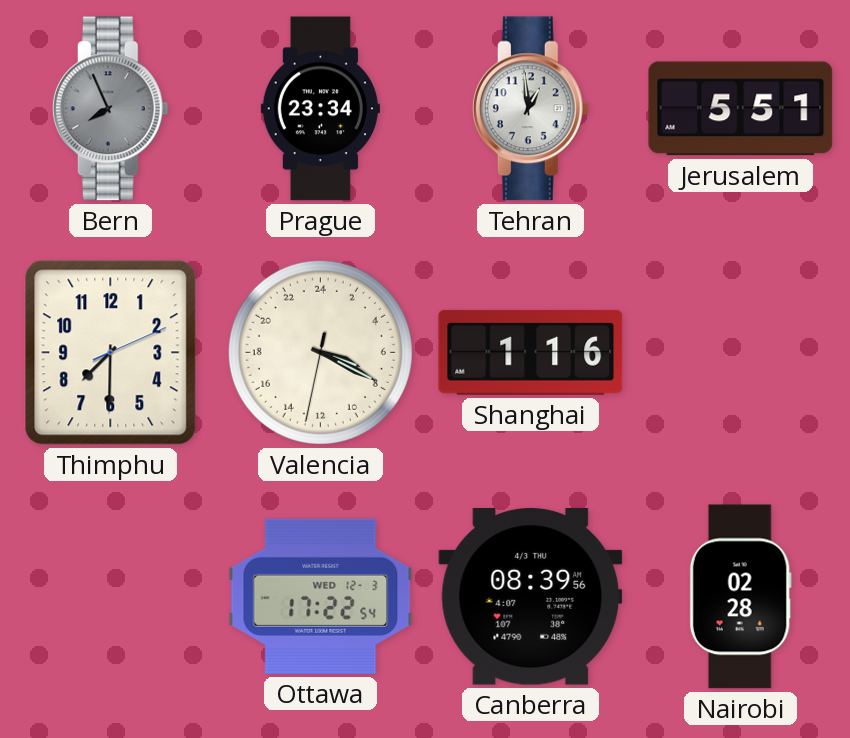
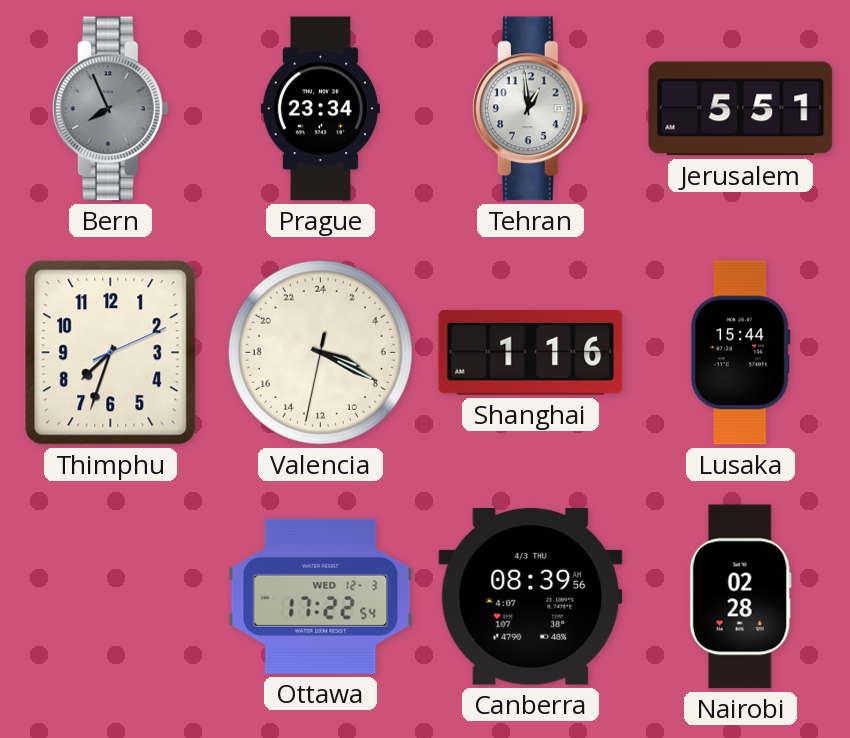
Thimphu: 7:30 -> 7:33 (111, 353)
Lusaka: none -> 15:44 (740, 353)
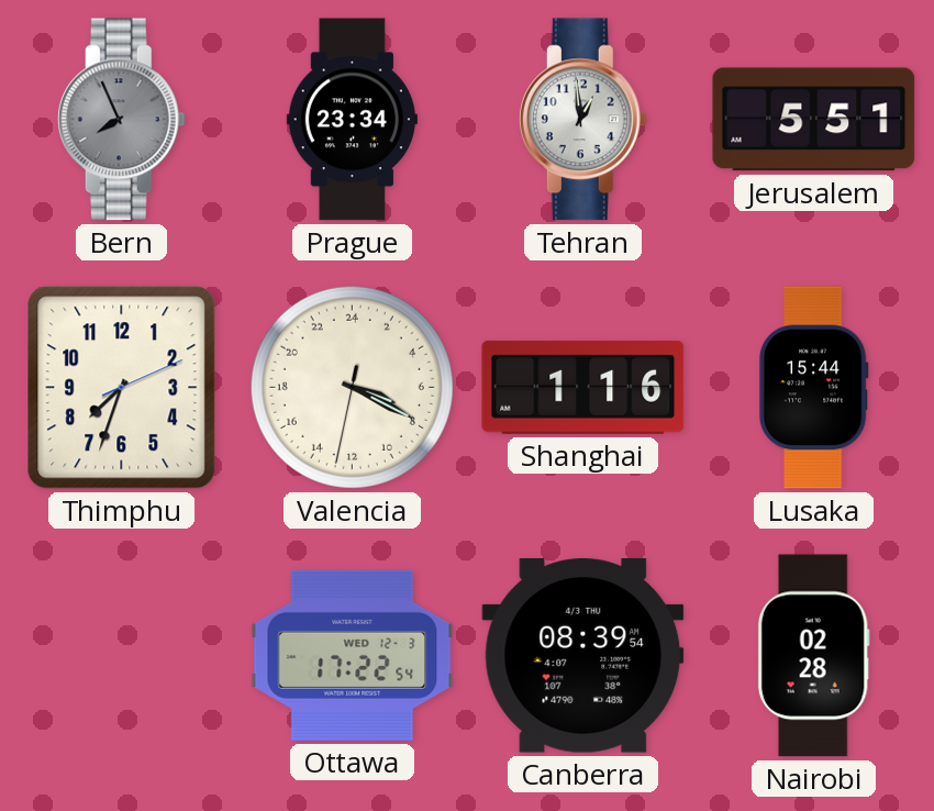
Canberra: 08:39:56 -> 08:39:54 (583, 656)
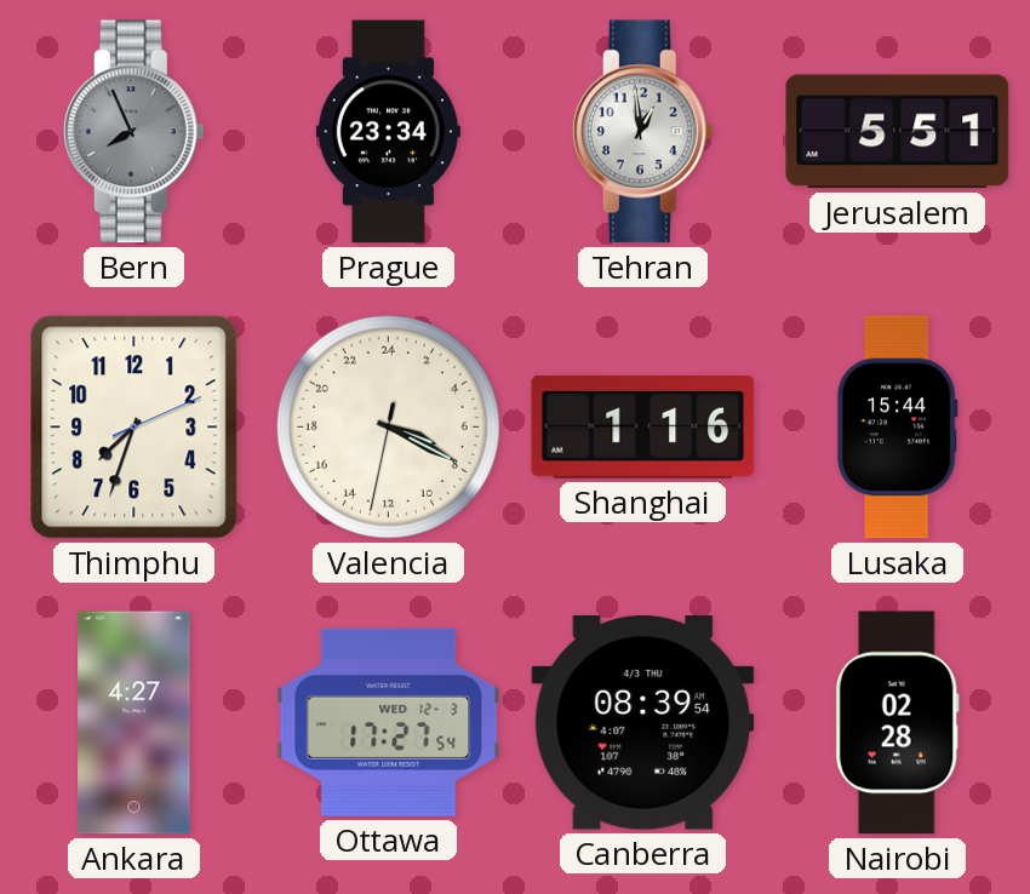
Ankara: none -> 4:27 (135, 723)
Ottawa: 17:22 -> 17:27 (389, 722)
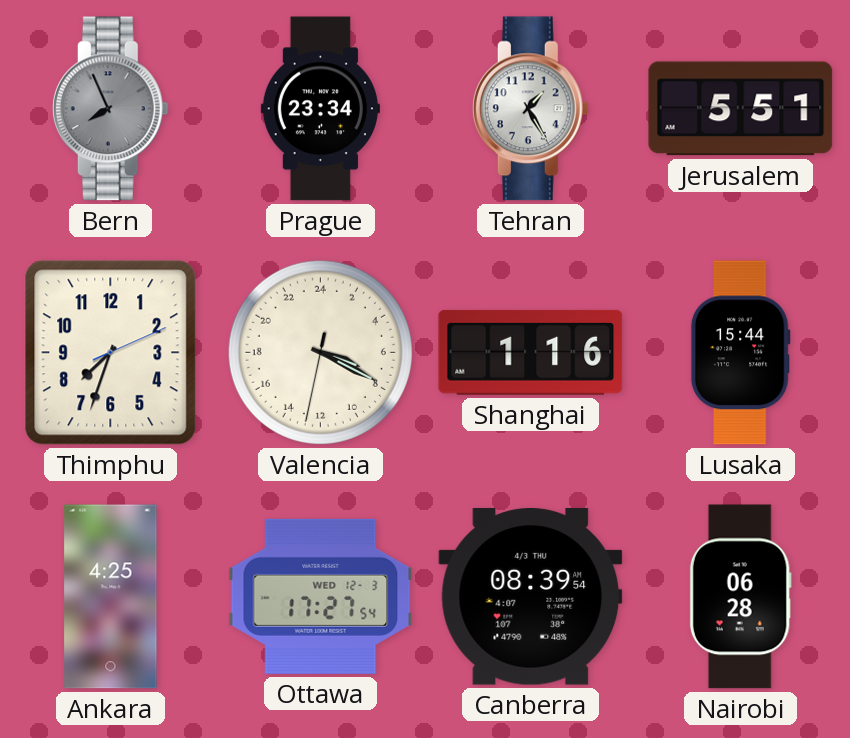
Tehran: 12:59 -> 1:25 (530, 109)
Ankara: 4:27 -> 4:25 (111, 597)
Nairobi: 02:28 -> 06:28 (740, 597)
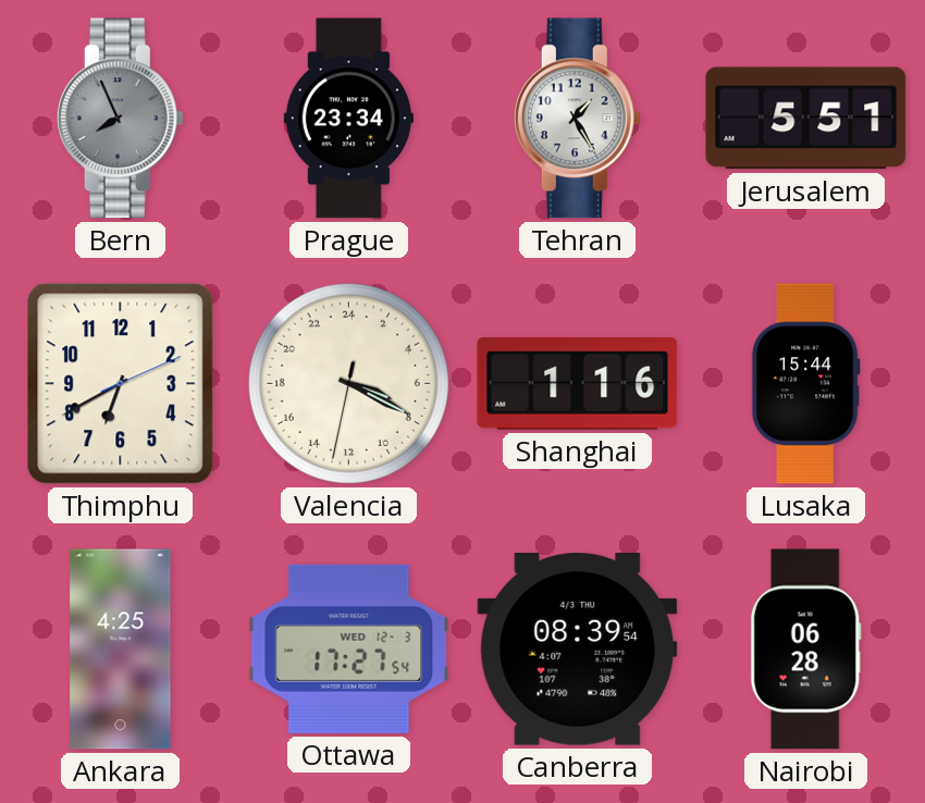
Thimphu: 7:33 -> 6:40 (121, 384)
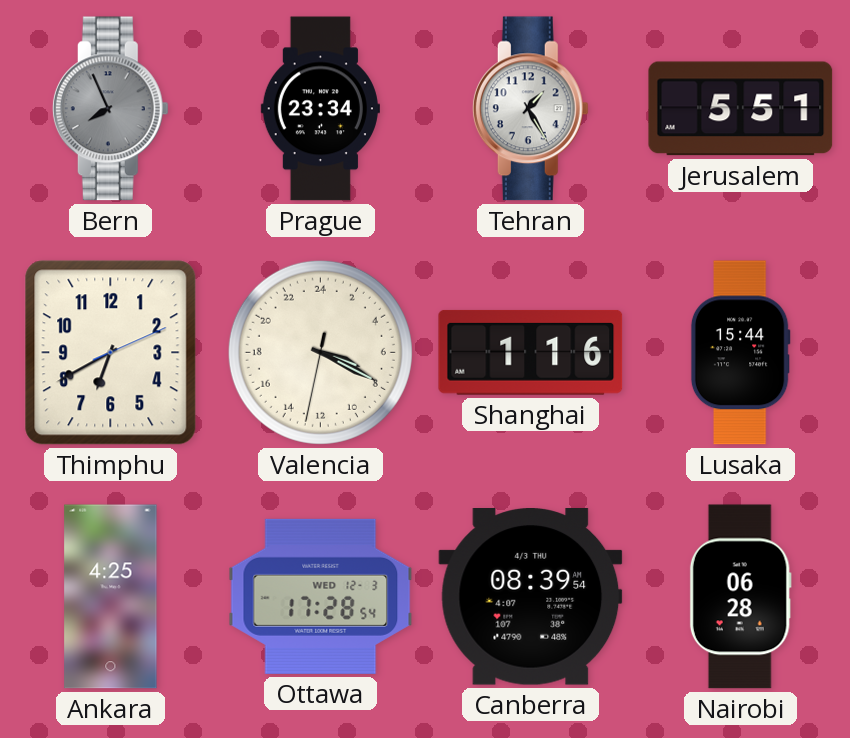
Ottawa: 17:27 -> 17:28 (321, 596)
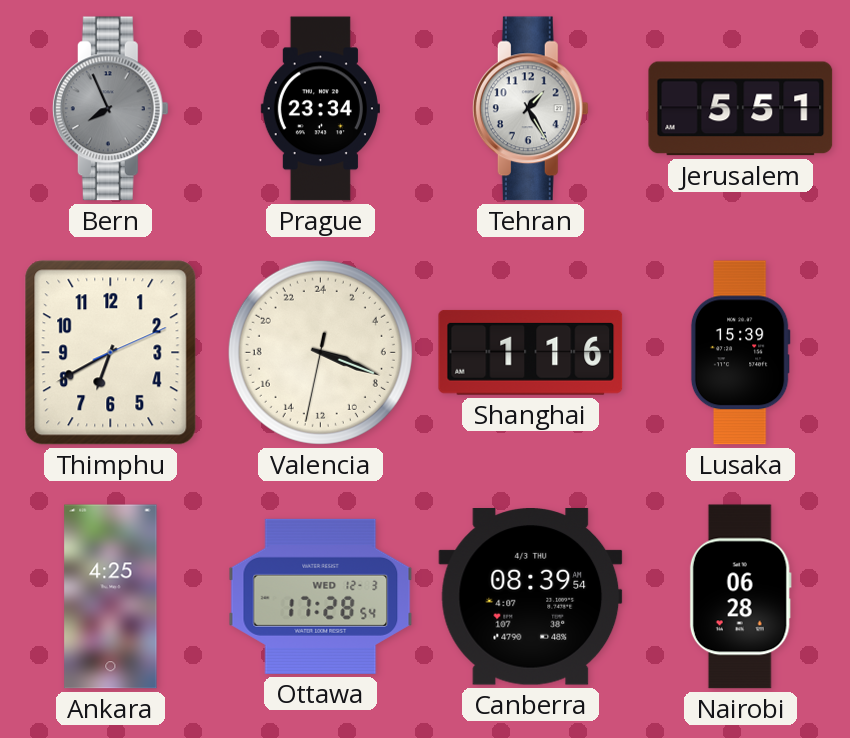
Valencia: 7:19 -> 7:18 (320, 352)
Lusaka: 15:44 -> 15:39 (740, 353)
